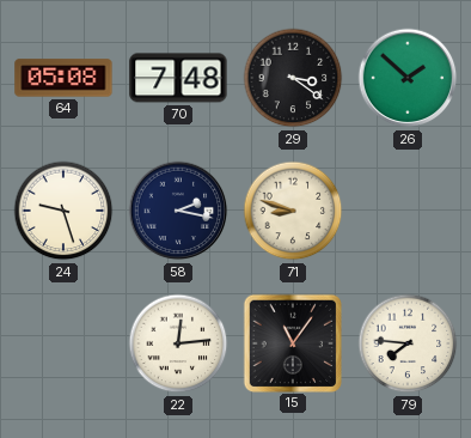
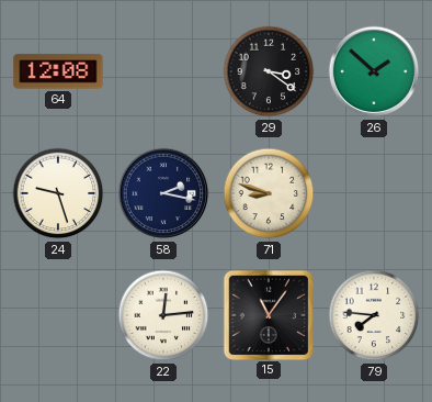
64: 05:08 -> 12:08 (58, 71)
70: 7:48 -> none (178, 78)
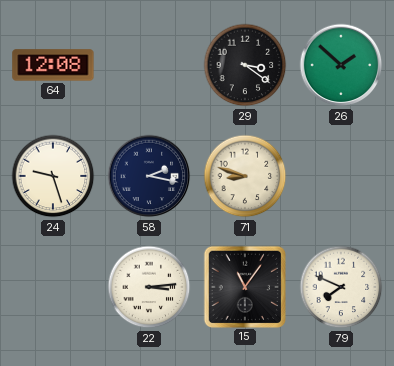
22: 12:14 -> 3:14 (149, 287)
79: 7:46 -> 7:49 (341, 287)
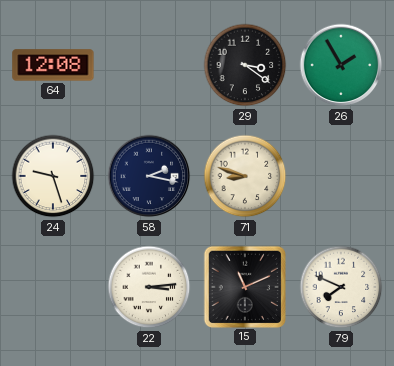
26: 1:52 -> 1:55 (341, 65)
15: 11:06 -> 11:11 (244, 286)
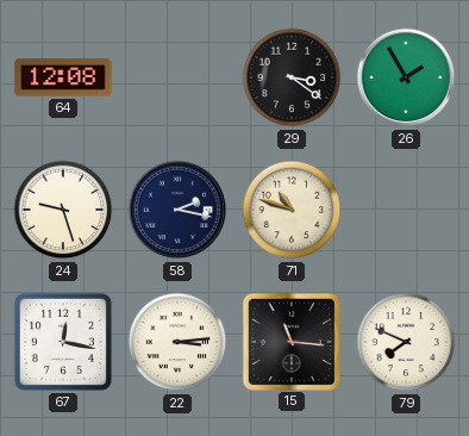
71: 8:48 -> 10:48 (292, 210)
67: none -> 12:17 (63, 342)
15: 11:11 -> 11:16 (290, 341)
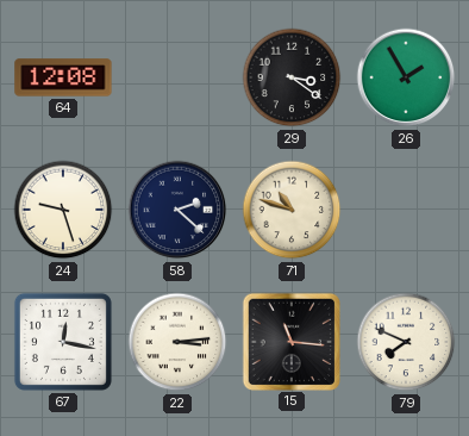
58: 2:17 -> 2:22 (177, 210)
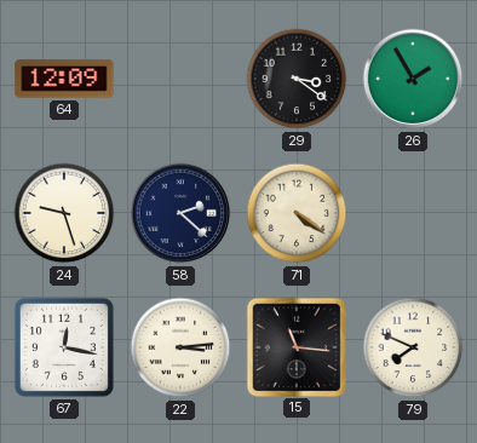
64: 12:08 -> 12:09 (64, 79)
71: 10:48 -> 4:21 (297, 213)
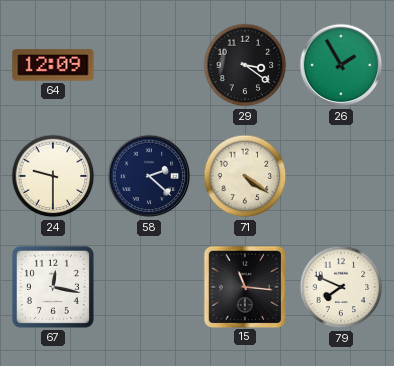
24: 9:27 -> 9:30 (53, 176)
22: 3:14 -> none (180, 347)
